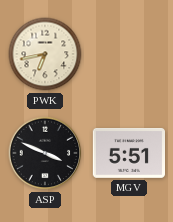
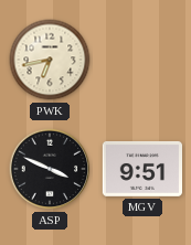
MGV: 5:51 -> 9:51 (141, 169)
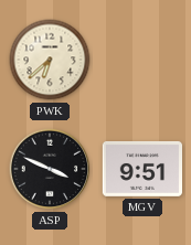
PWK: 6:43 -> 6:38 (50, 60)
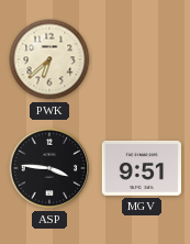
ASP: 3:49 -> 3:46 (49, 168)
